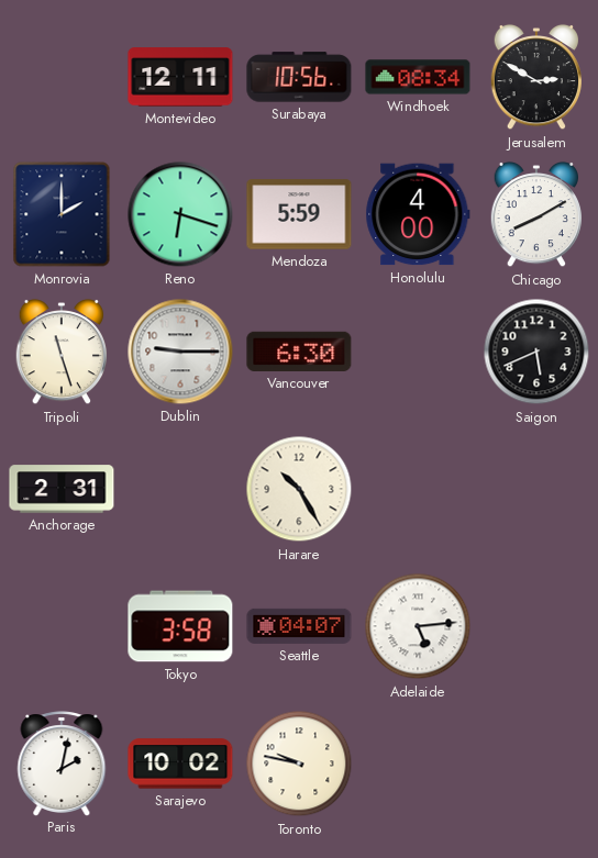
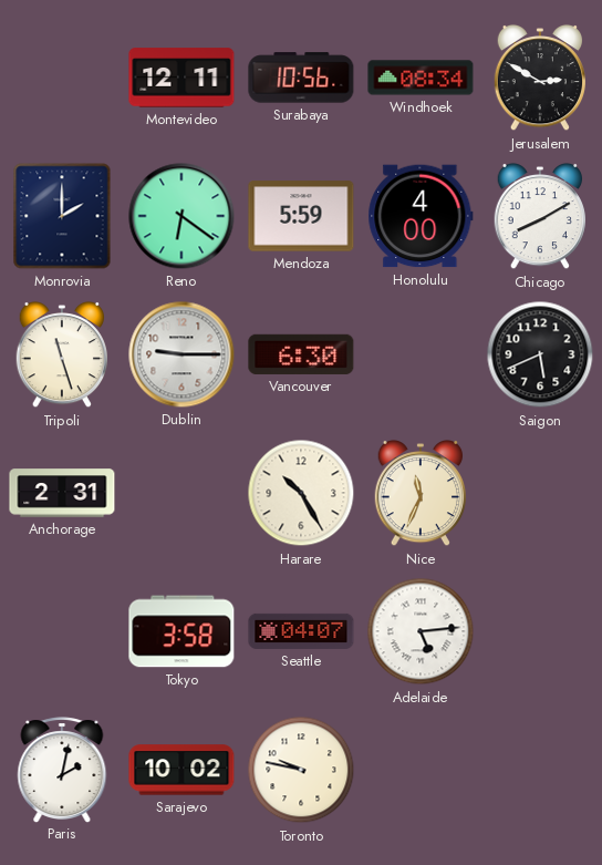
Reno: 6:18 -> 6:21 (181, 216)
Nice: none -> 11:34 (419, 493)
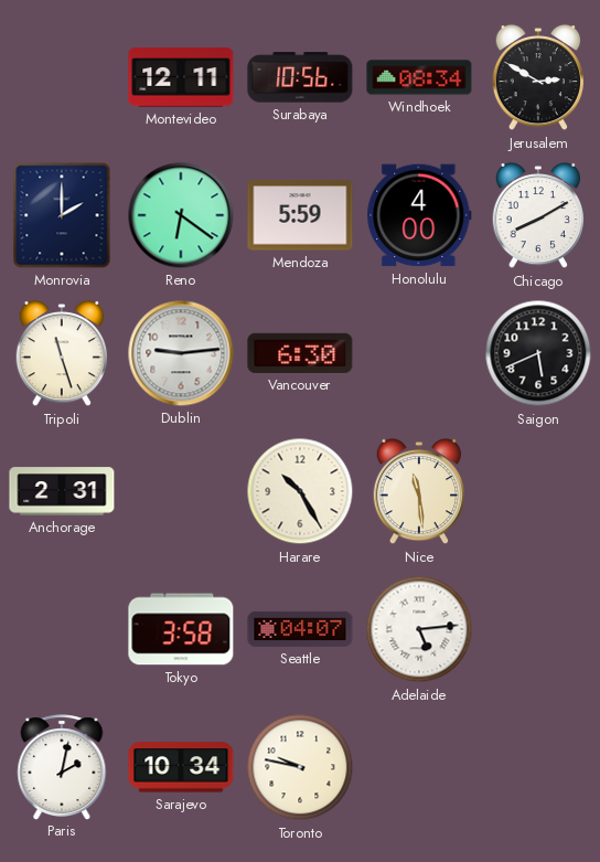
Dublin: 9:15 -> 9:14 (181, 353)
Nice: 11:34 -> 11:29 (418, 491)
Sarajevo: 10:02 -> 10:34 (181, 767)
